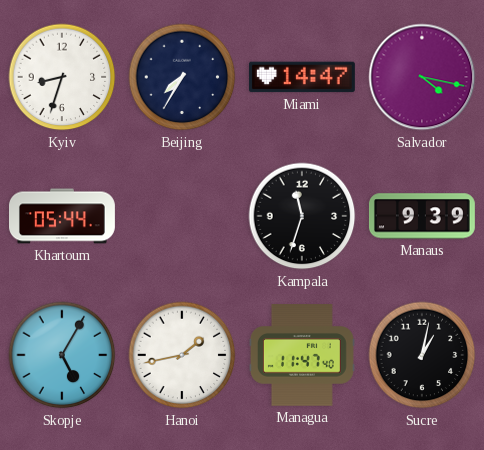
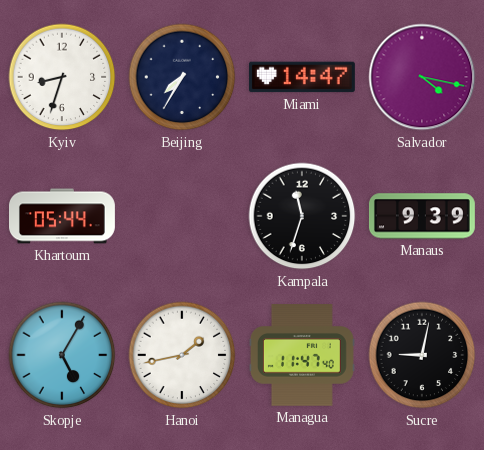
Sucre: 1:02 -> 9:02 (422, 355)
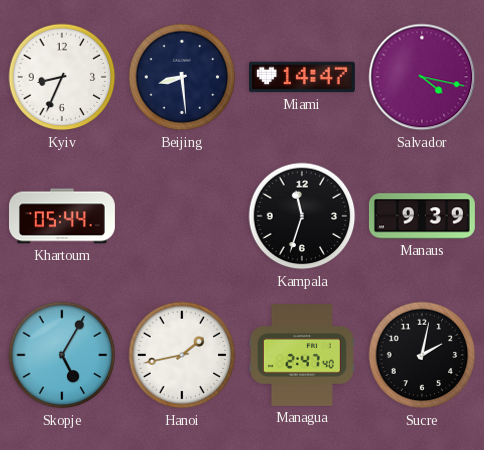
Kyiv: 8:33 -> 8:34 (62, 77)
Beijing: 7:35 -> 8:29 (182, 77)
Managua: 11:47 -> 2:47 (302, 355)
Sucre: 9:02 -> 2:02 (422, 355)
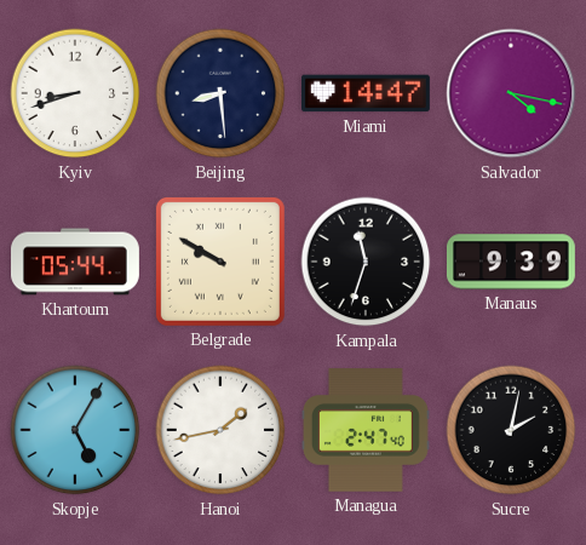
Kyiv: 8:34 -> 8:42 (75, 93)
Belgrade: none -> 9:50 (220, 262)
